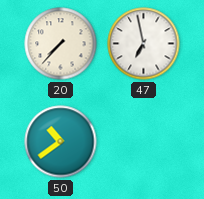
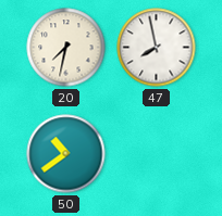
20: 7:37 -> 7:32 (66, 48)
47: 6:58 -> 7:58 (157, 48)
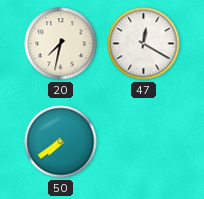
47: 7:58 -> 12:20 (144, 44)
50: 10:39 -> 7:39 (61, 142)
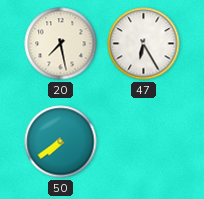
20: 7:32 -> 7:28 (61, 44)
47: 12:20 -> 6:25 (144, 44)
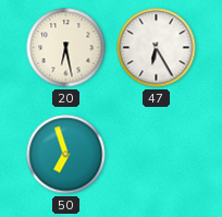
20: 7:28 -> 6:28 (66, 48)
50: 7:39 -> 6:57 (66, 155)
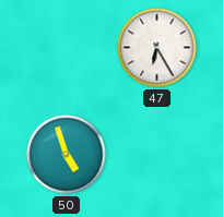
20: 6:28 -> none (66, 48)
50: 6:57 -> 4:57 (67, 155)
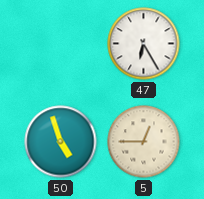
5: none -> 12:45 (144, 142)
